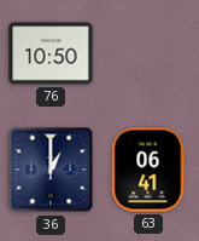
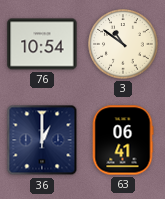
76: 10:50 -> 10:54 (42, 44)
3: none -> 10:51 (123, 44)
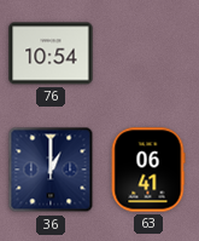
3: 10:51 -> none (123, 44)
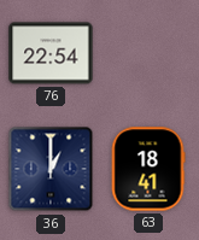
76: 10:54 -> 22:54 (51, 53)
63: 06:41 -> 18:41 (148, 169)
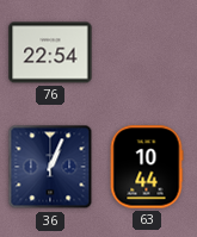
36: 1:00 -> 1:04 (50, 167)
63: 18:41 -> 10:44 (147, 167)
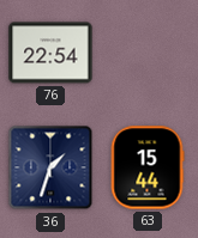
36: 1:04 -> 1:33 (50, 167)
63: 10:44 -> 15:44 (148, 167)
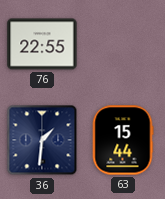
76: 22:54 -> 22:55 (42, 44)
36: 1:33 -> 1:31 (42, 140)
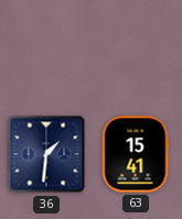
76: 22:55 -> none (42, 44)
63: 15:44 -> 15:41 (136, 154)
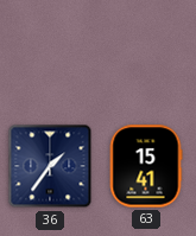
36: 1:31 -> 1:36 (50, 166)
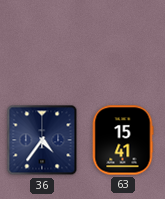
36: 1:36 -> 4:36 (42, 140)
